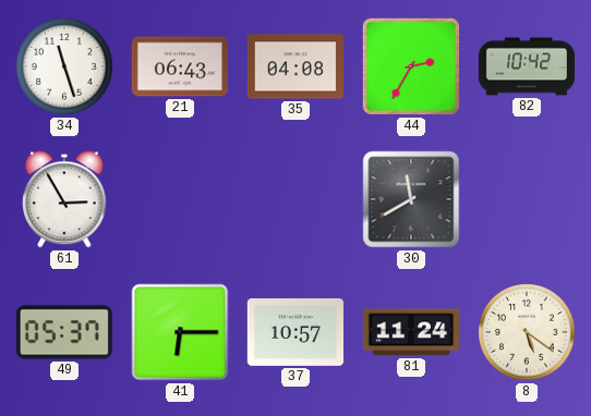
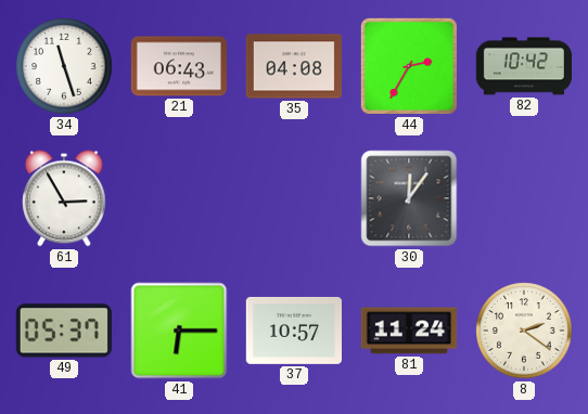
30: 11:40 -> 12:06 (409, 198)
8: 5:21 -> 2:21 (524, 331)
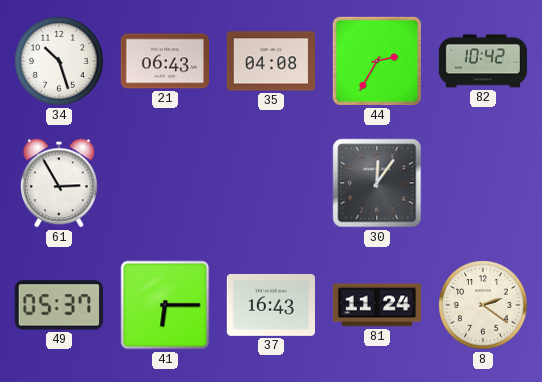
34: 11:27 -> 10:27 (59, 61)
37: 10:57 -> 16:43 (270, 305)
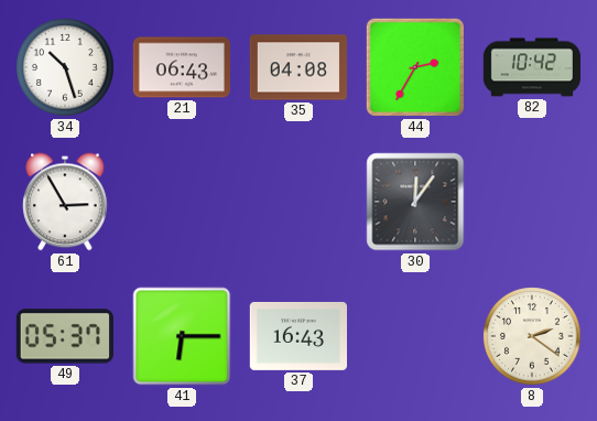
81: 11:24 -> none (377, 305)
